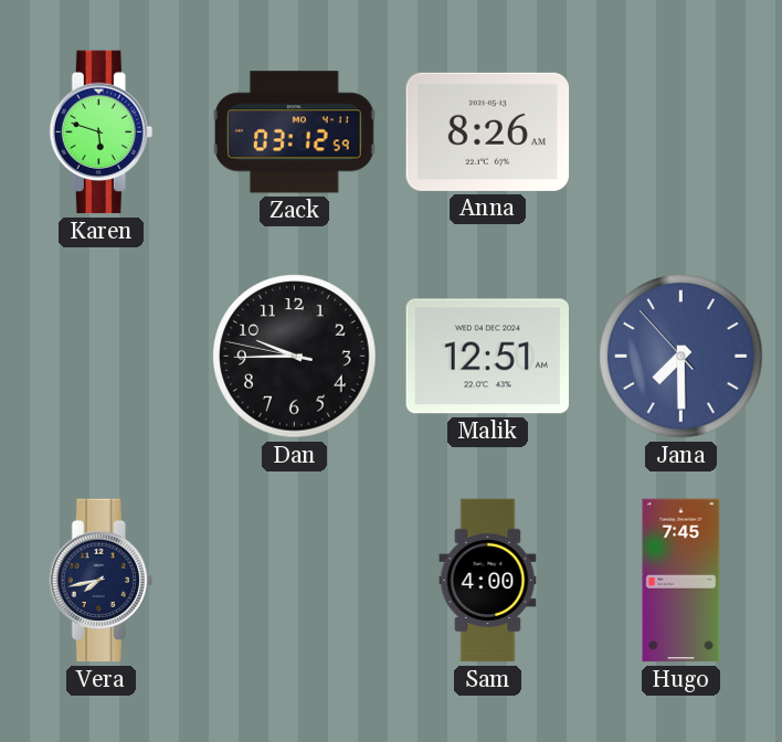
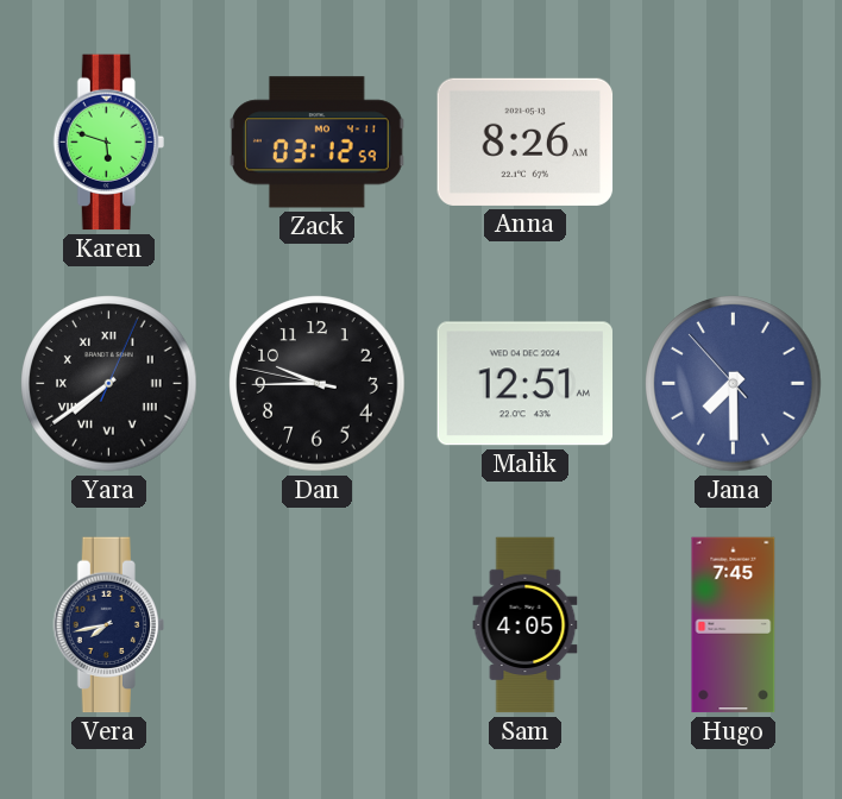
Yara: none -> 7:39 (109, 384)
Sam: 4:00 -> 4:05 (526, 625)
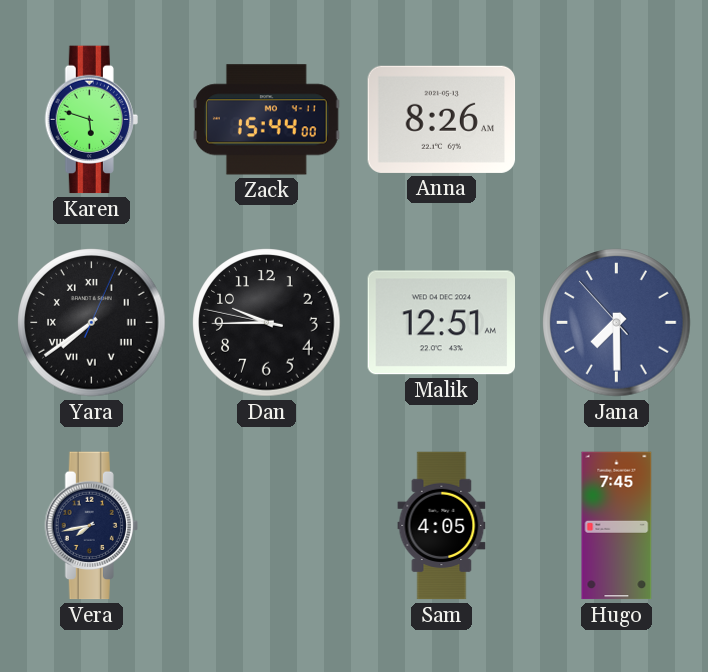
Zack: 03:12 -> 15:44 (266, 120)
